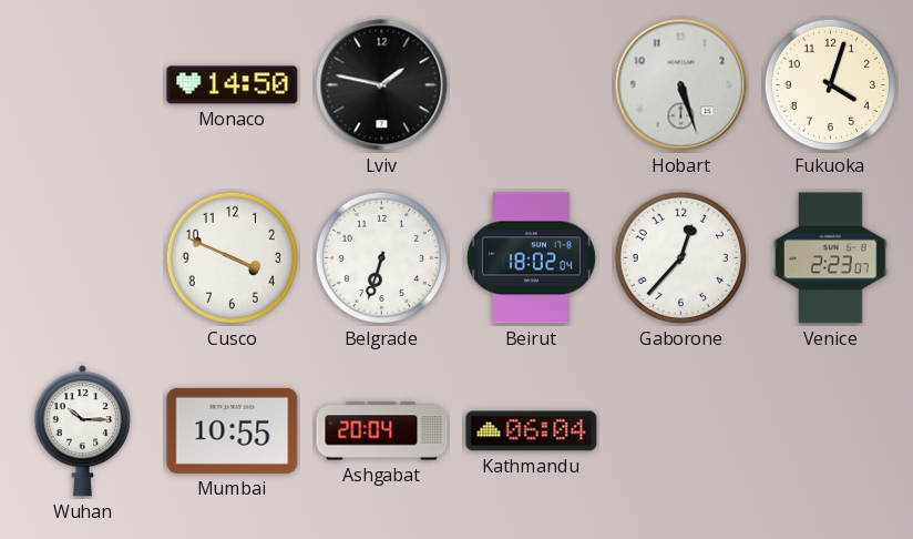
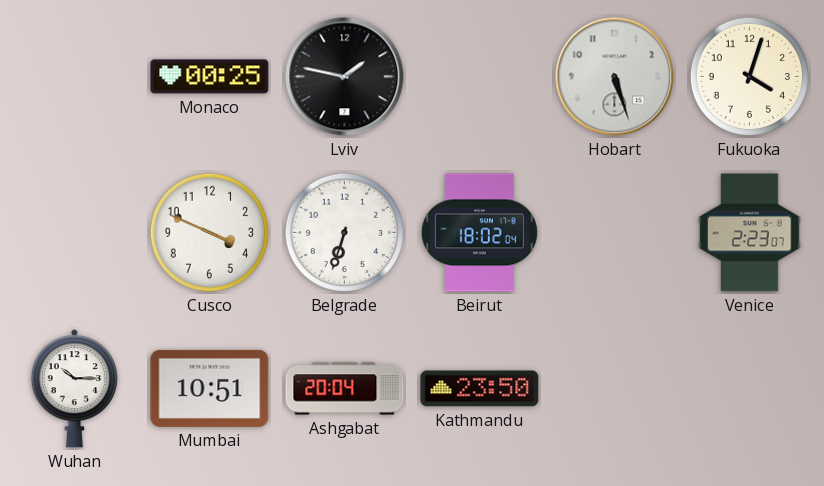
Monaco: 14:50 -> 00:25 (210, 77)
Gaborone: 12:37 -> none (680, 257)
Mumbai: 10:55 -> 10:51 (210, 388)
Kathmandu: 06:04 -> 23:50 (480, 389)
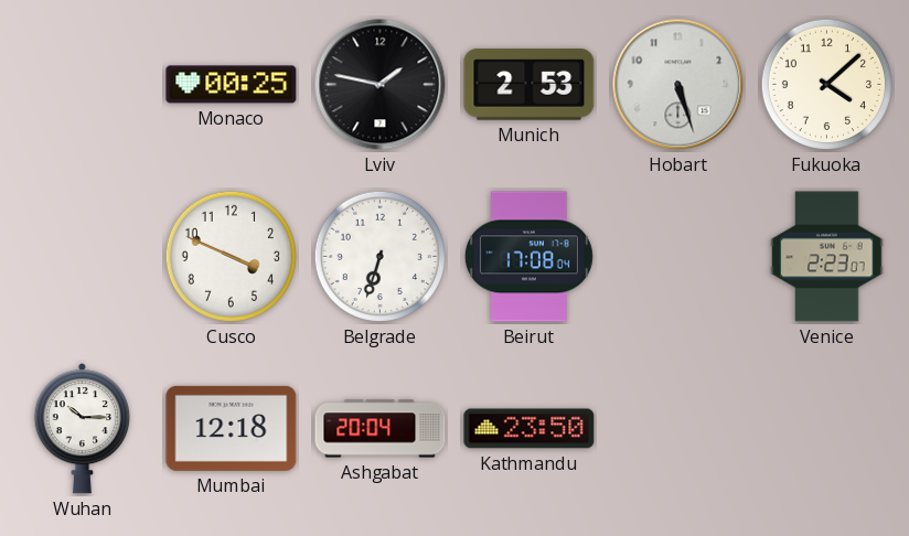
Munich: none -> 2:53 (530, 85)
Fukuoka: 4:03 -> 4:08 (826, 84)
Beirut: 18:02 -> 17:08 (528, 257)
Mumbai: 10:51 -> 12:18 (232, 428)
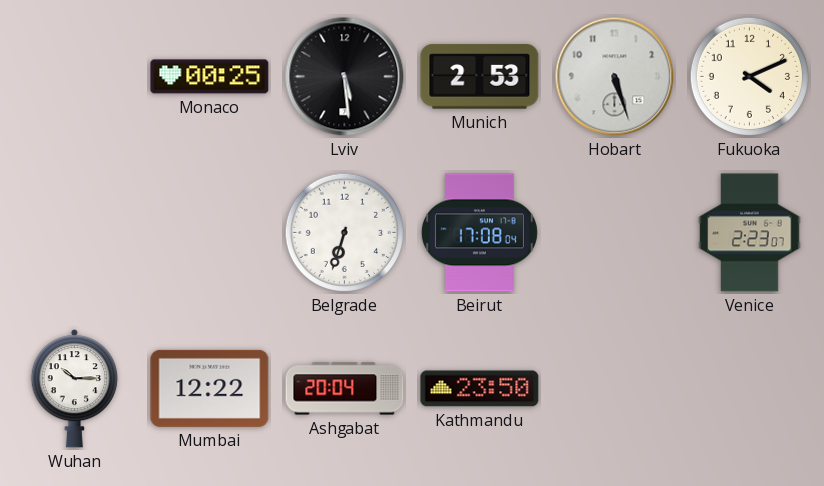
Lviv: 1:47 -> 5:29 (345, 77)
Fukuoka: 4:08 -> 4:11 (749, 76)
Cusco: 3:49 -> none (231, 256)
Mumbai: 12:18 -> 12:22 (210, 388)
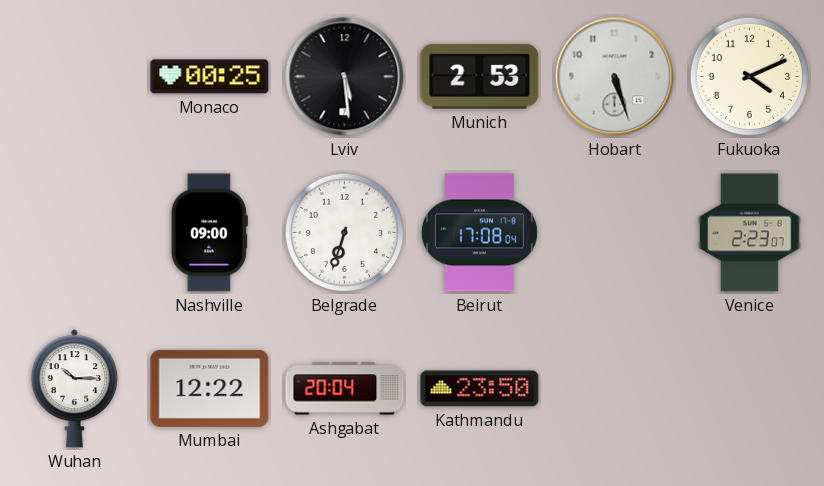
Nashville: none -> 09:00 (209, 233)
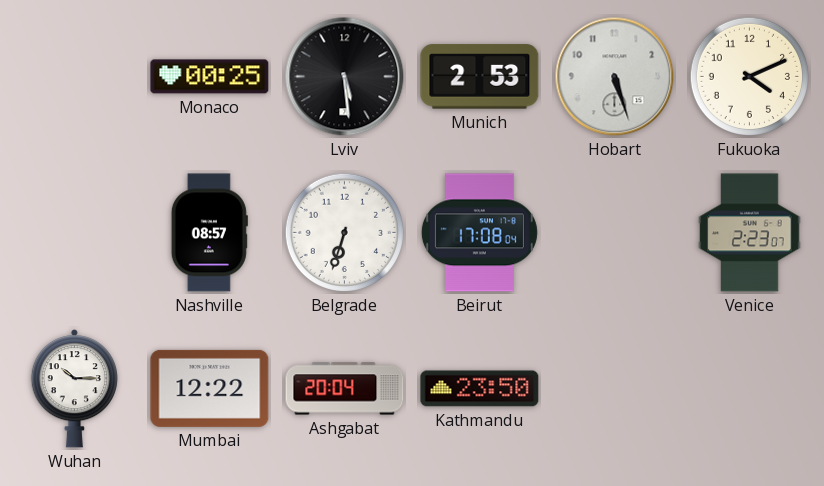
Nashville: 09:00 -> 08:57 (209, 233)
